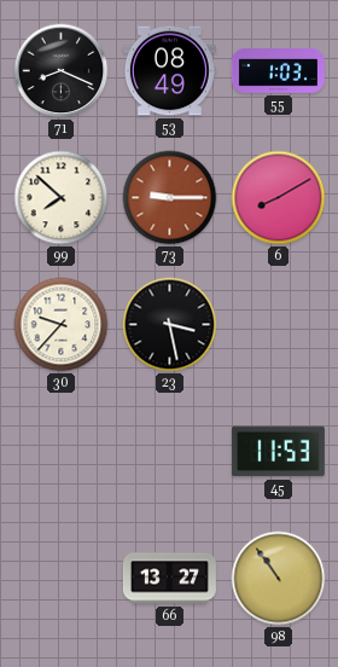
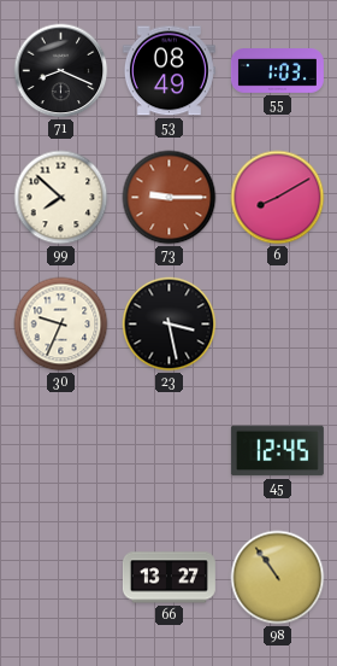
30: 9:37 -> 9:34 (61, 325)
45: 11:53 -> 12:45 (277, 451)
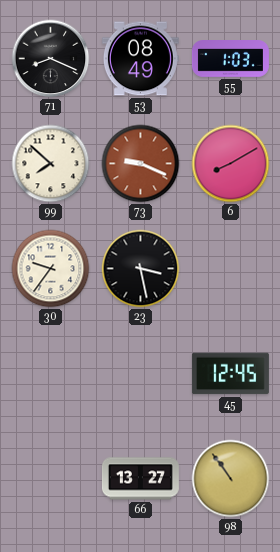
73: 9:15 -> 9:19 (141, 164)
30: 9:34 -> 9:36 (51, 269)
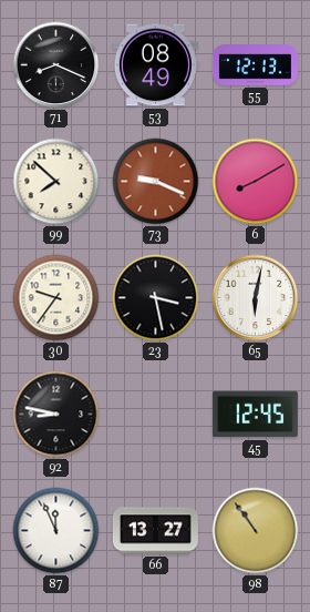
55: 1:03 -> 12:13 (255, 65)
65: none -> 6:02 (256, 298)
92: none -> 8:47 (56, 415)
87: none -> 11:56 (56, 531)
